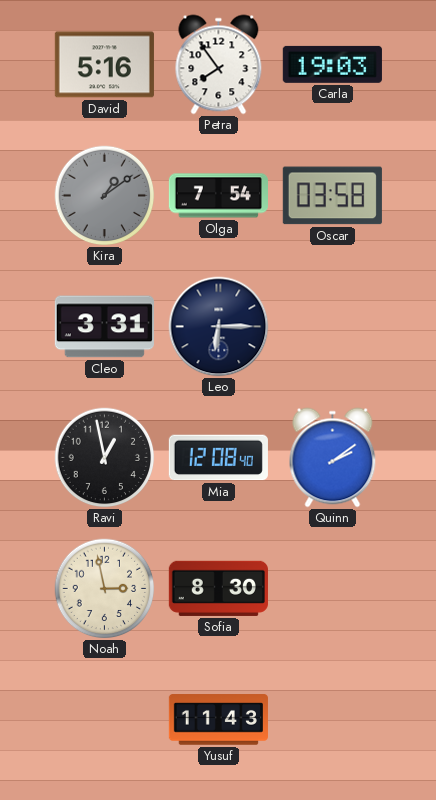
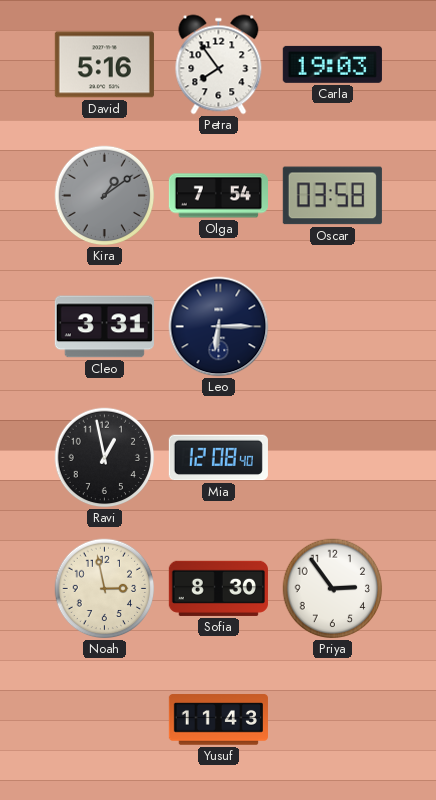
Quinn: 2:09 -> none (333, 458)
Priya: none -> 2:54 (333, 589)
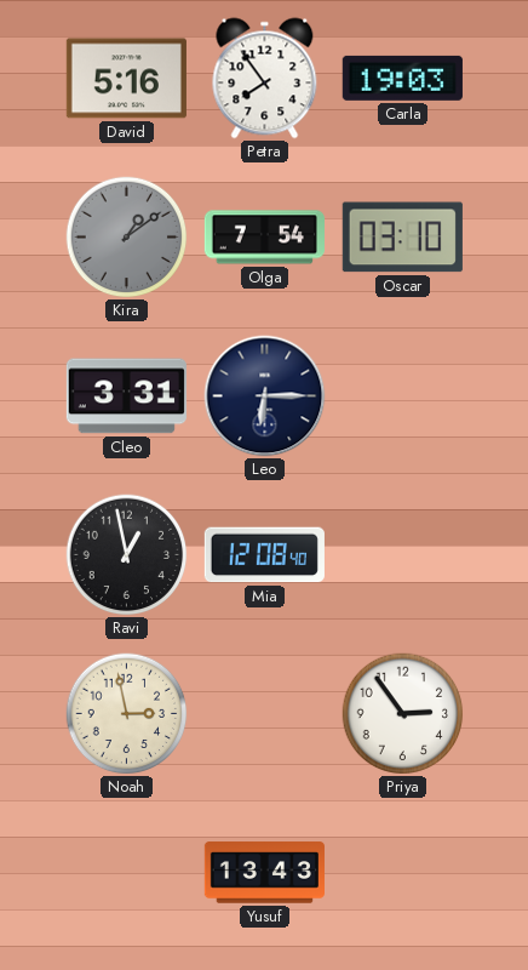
Oscar: 03:58 -> 03:10 (402, 238)
Sofia: 8:30 -> none (218, 588)
Yusuf: 11:43 -> 13:43 (264, 873)
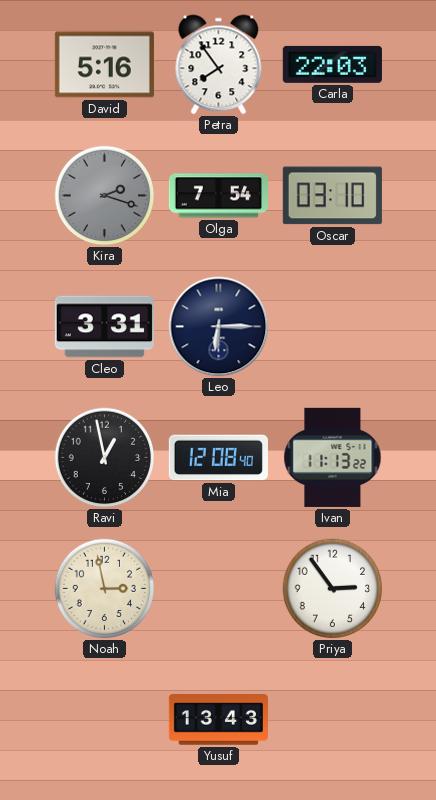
Carla: 19:03 -> 22:03 (332, 64)
Kira: 1:09 -> 2:18 (105, 196)
Ivan: none -> 11:13 (333, 457)
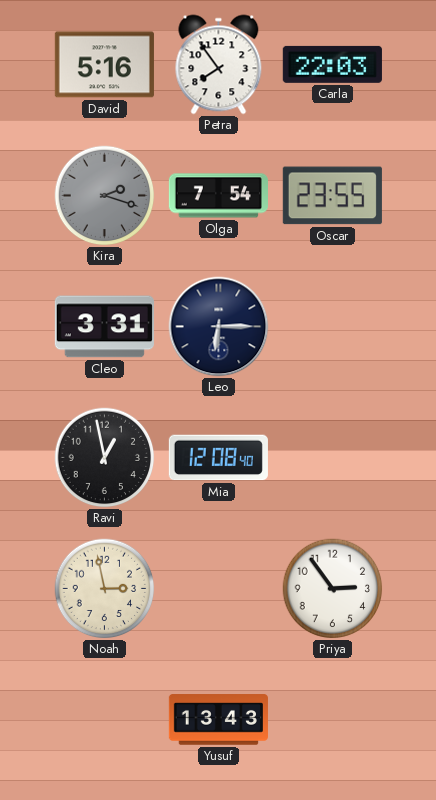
Oscar: 03:10 -> 23:55 (332, 196)
Ivan: 11:13 -> none (333, 457)
